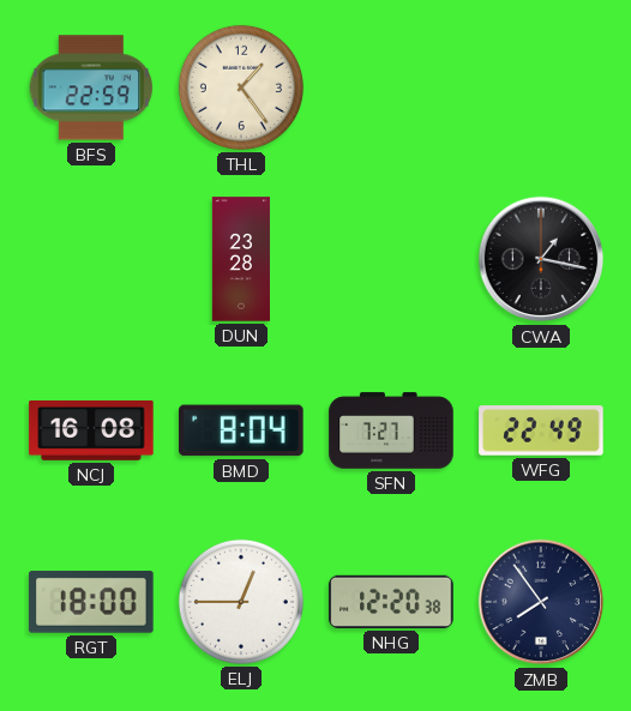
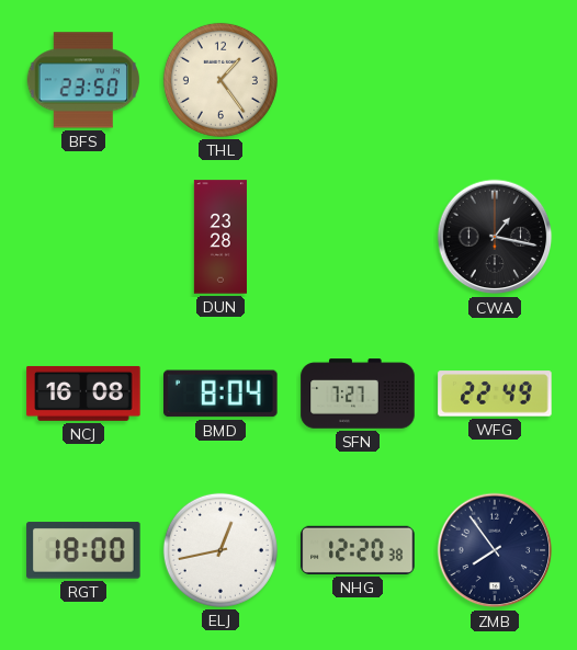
BFS: 22:59 -> 23:50 (82, 80)
ELJ: 12:45 -> 12:43 (220, 550)
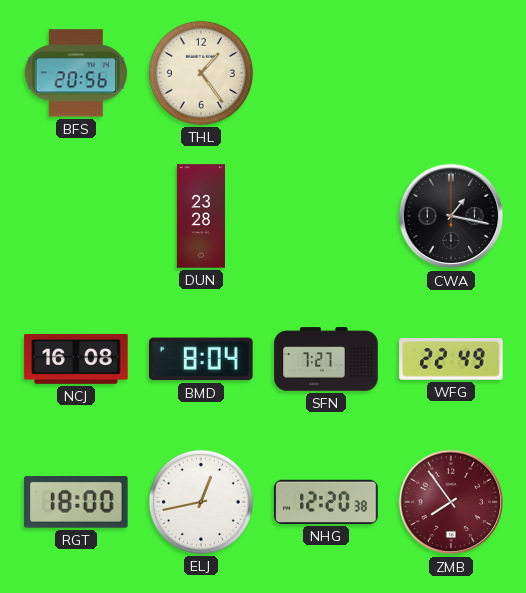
BFS: 23:50 -> 20:56 (75, 73)
ZMB dial: navy -> burgundy (451, 502)
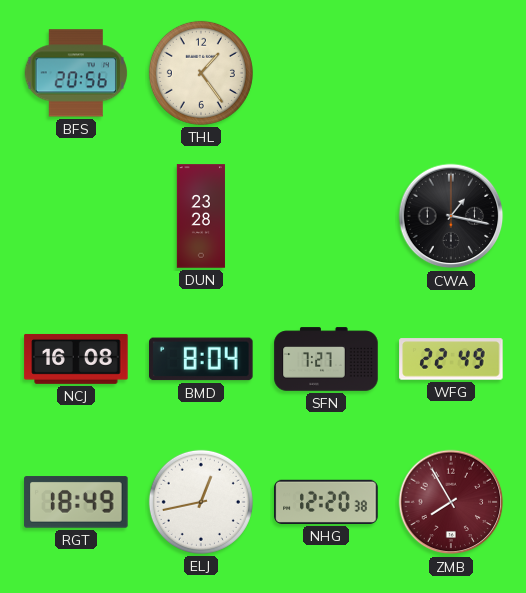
RGT: 18:00 -> 18:49 (76, 502)
ZMB: 7:54 -> 7:55 (451, 502)
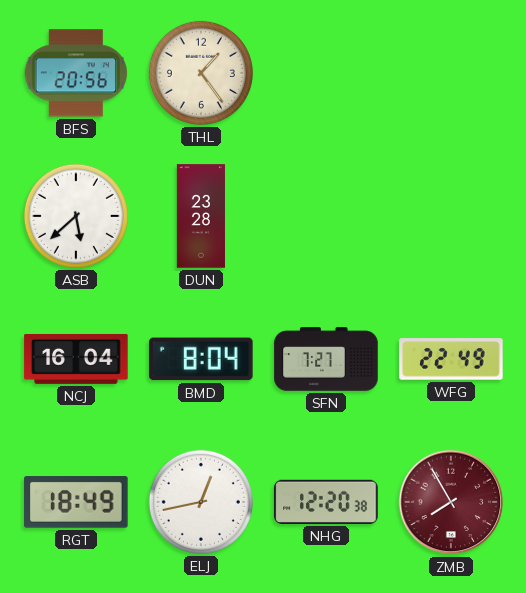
ASB: none -> 5:38 (76, 216)
CWA: 1:17 -> none (451, 216)
NCJ: 16:08 -> 16:04 (76, 359)
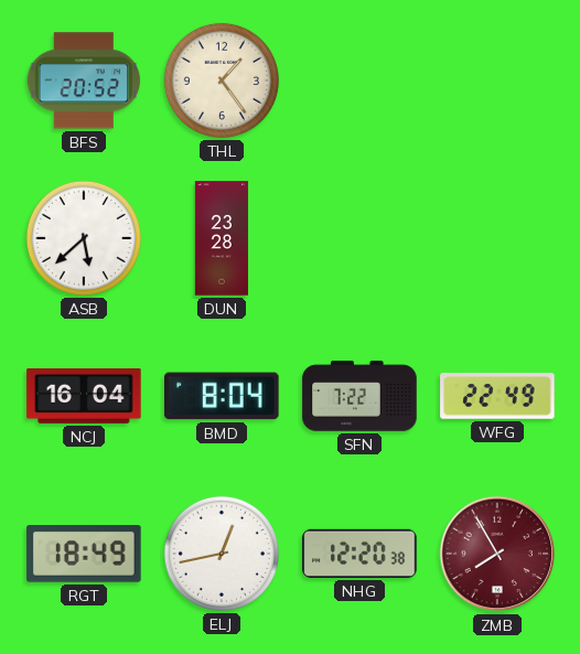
BFS: 20:56 -> 20:52 (83, 81)
SFN: 7:27 -> 7:22 (359, 396)
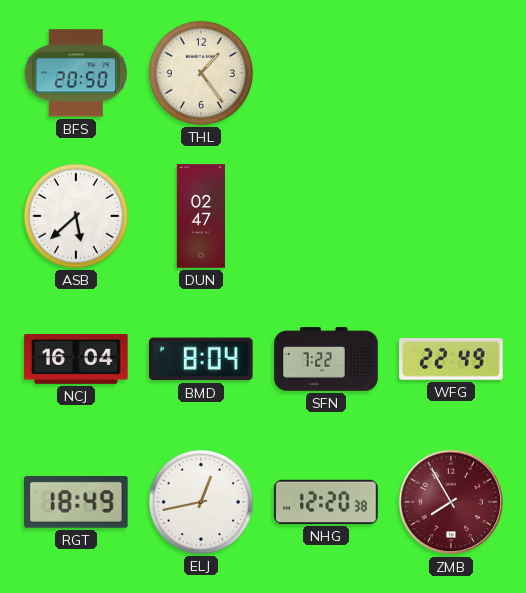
BFS: 20:52 -> 20:50 (75, 73)
DUN: 23:28 -> 02:47 (201, 216)
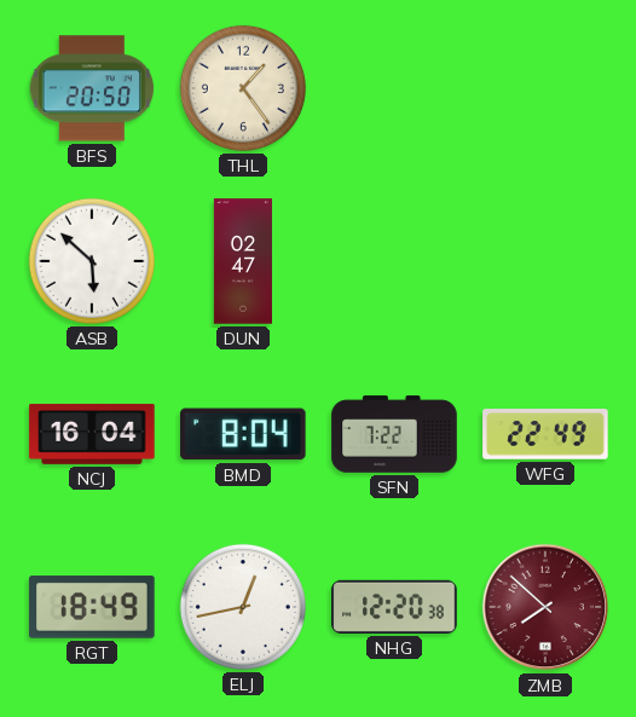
ASB: 5:38 -> 5:52 (92, 261)
ZMB: 7:55 -> 7:52 (545, 607)
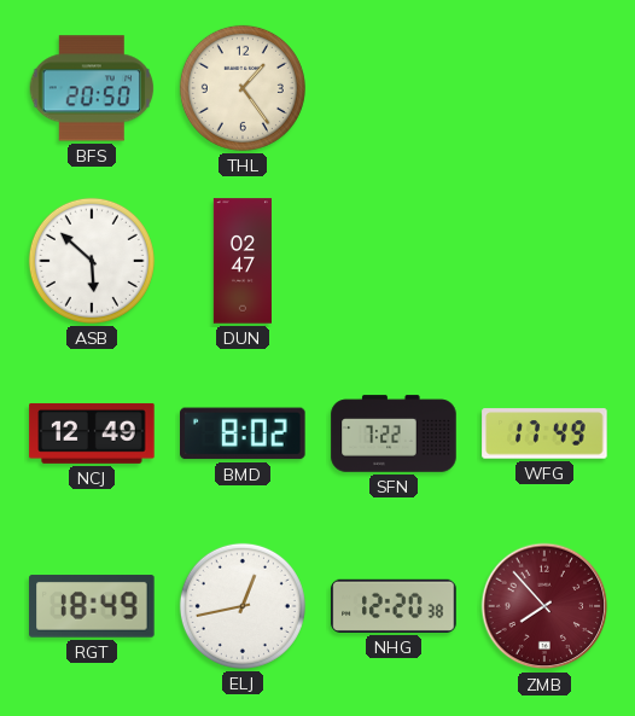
NCJ: 16:04 -> 12:49 (92, 433)
BMD: 8:04 -> 8:02 (243, 433)
WFG: 22:49 -> 17:49 (544, 433)
ZMB: 7:52 -> 7:53 (544, 606)
